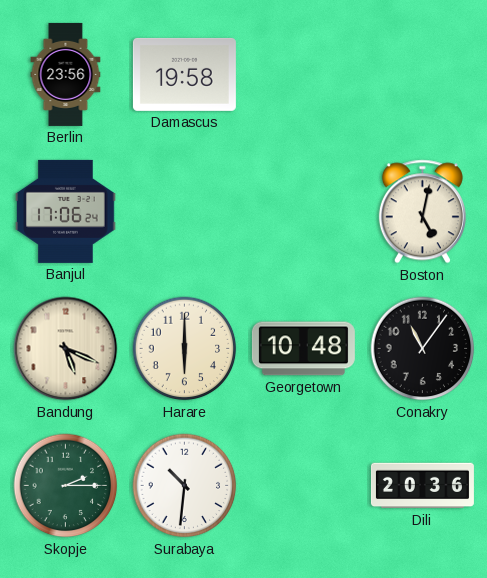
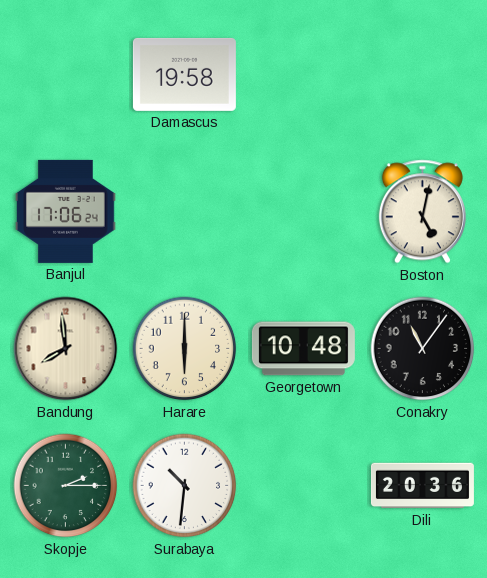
Berlin: 23:56 -> none (66, 74)
Bandung: 5:19 -> 7:59 (66, 349)
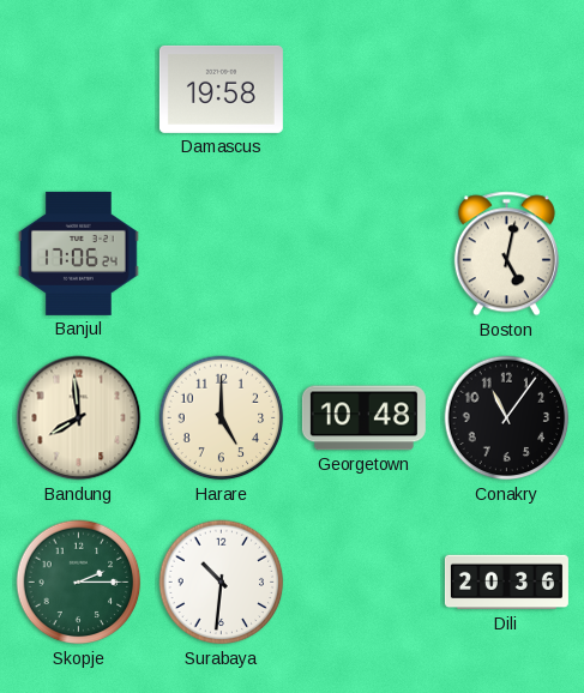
Harare: 6:00 -> 5:00 (222, 418)
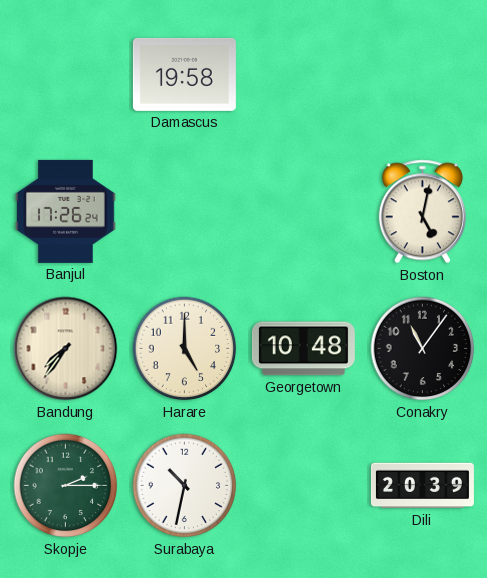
Banjul: 17:06 -> 17:26 (66, 211)
Bandung: 7:59 -> 7:36 (66, 349)
Surabaya: 10:31 -> 10:32 (185, 486)
Dili: 20:36 -> 20:39 (422, 486)
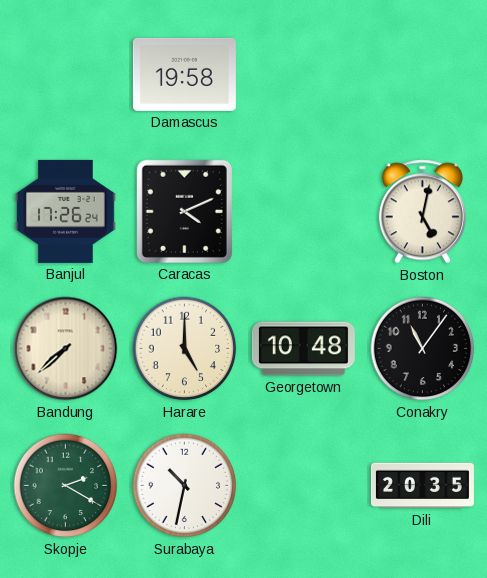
Caracas: none -> 4:11 (184, 211)
Bandung: 7:36 -> 7:38 (66, 349)
Skopje: 2:15 -> 2:20 (66, 486)
Dili: 20:39 -> 20:35 (422, 486)
